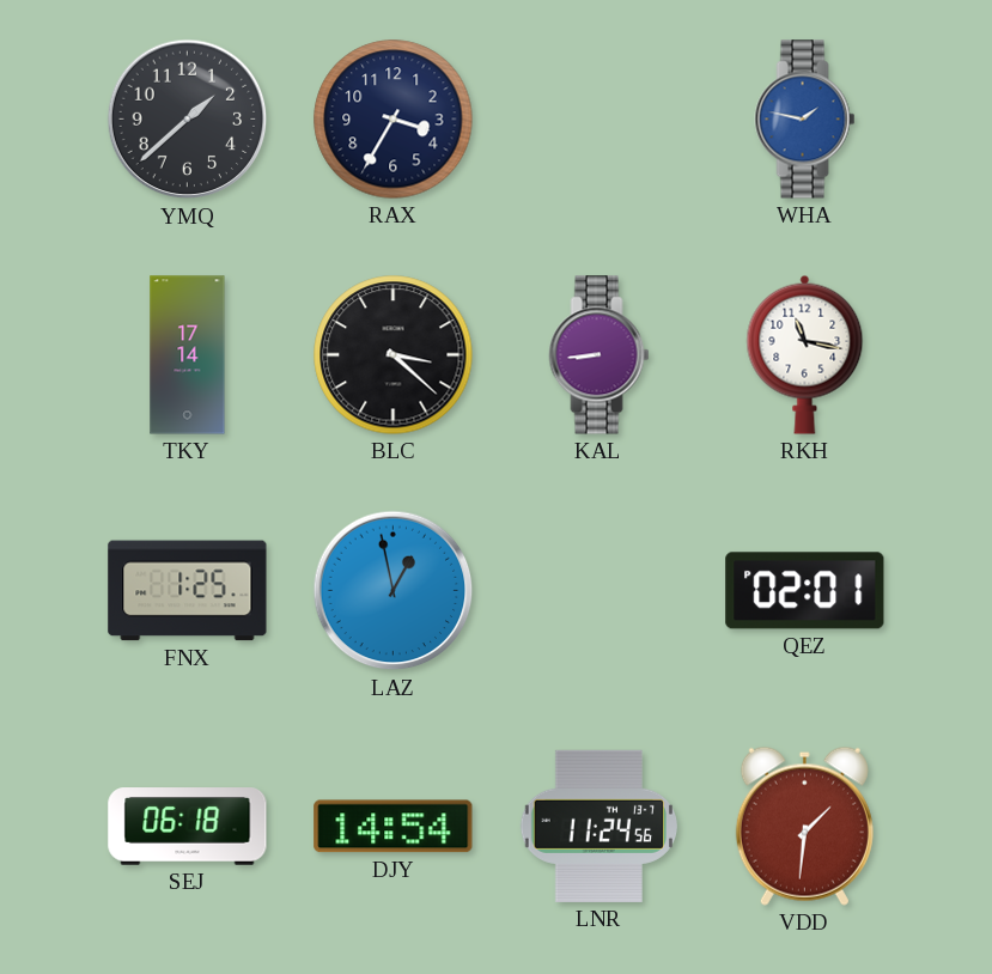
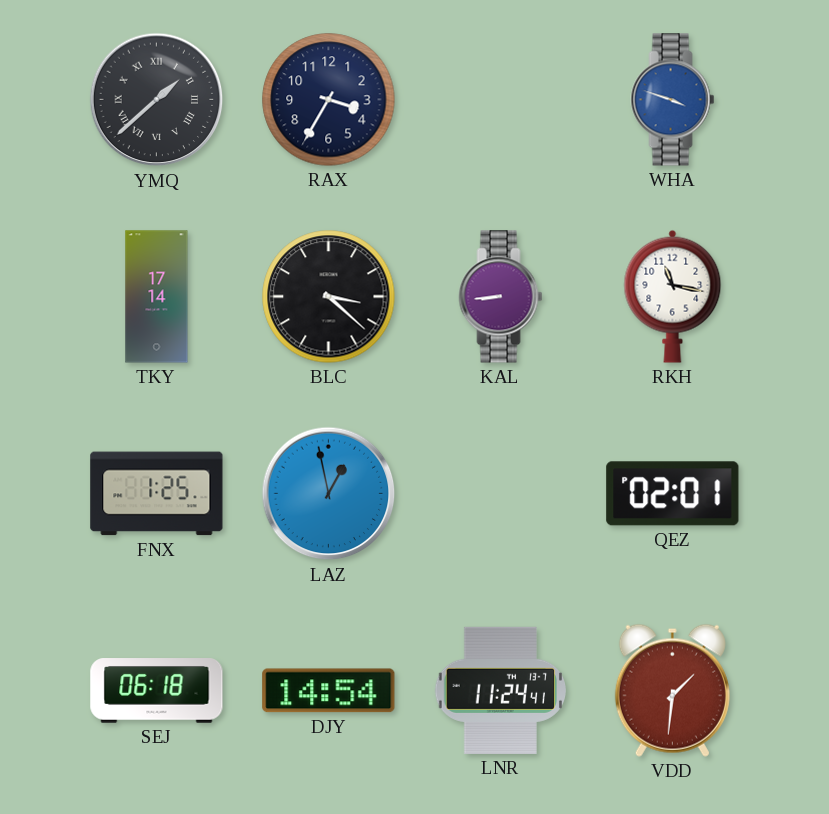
YMQ numerals: Arabic -> Roman (157, 100)
WHA: 1:47 -> 3:48 (673, 100)
LNR: 11:24:56 -> 11:24:41 (500, 690)
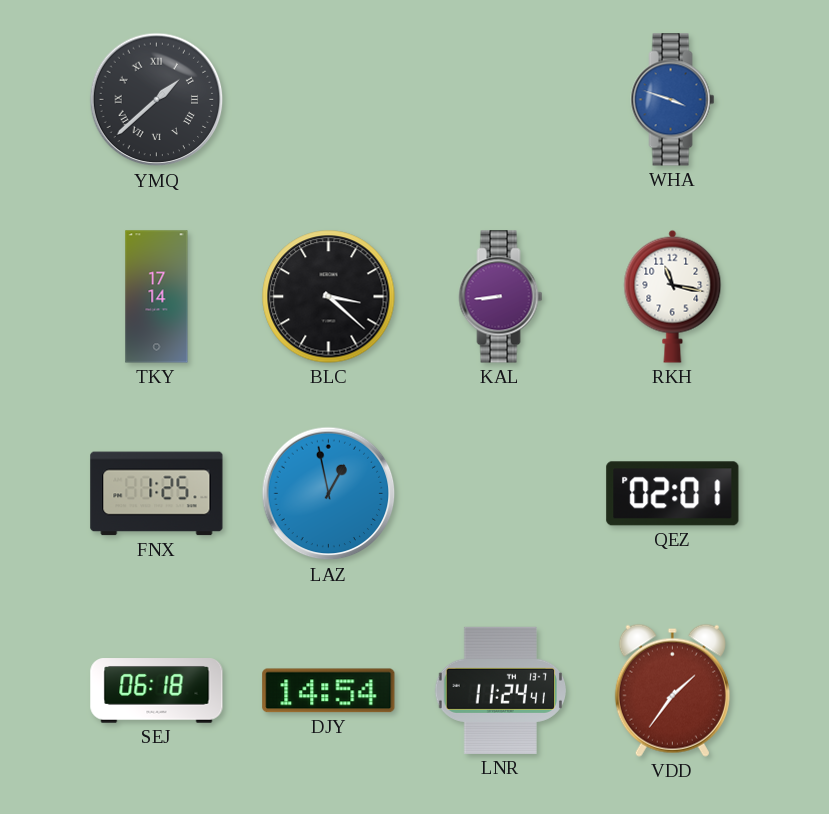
RAX: 3:35 -> none (329, 100)
VDD: 1:31 -> 1:36 (672, 690)
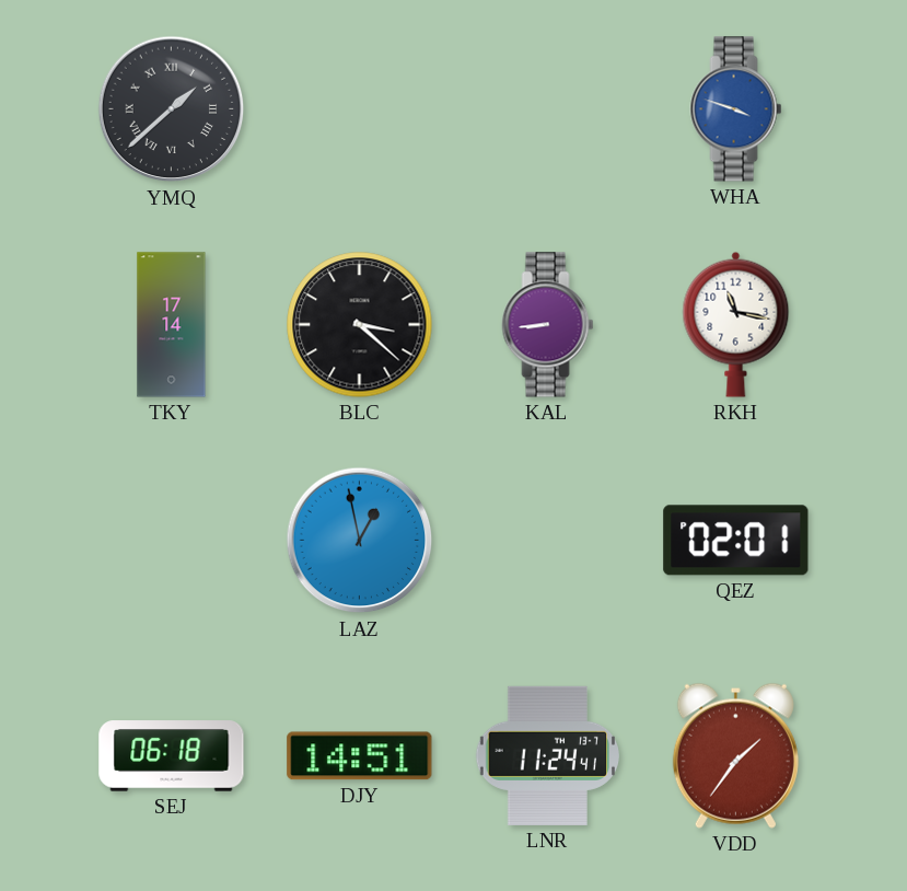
FNX: 1:25 -> none (157, 494)
DJY: 14:54 -> 14:51 (360, 756)
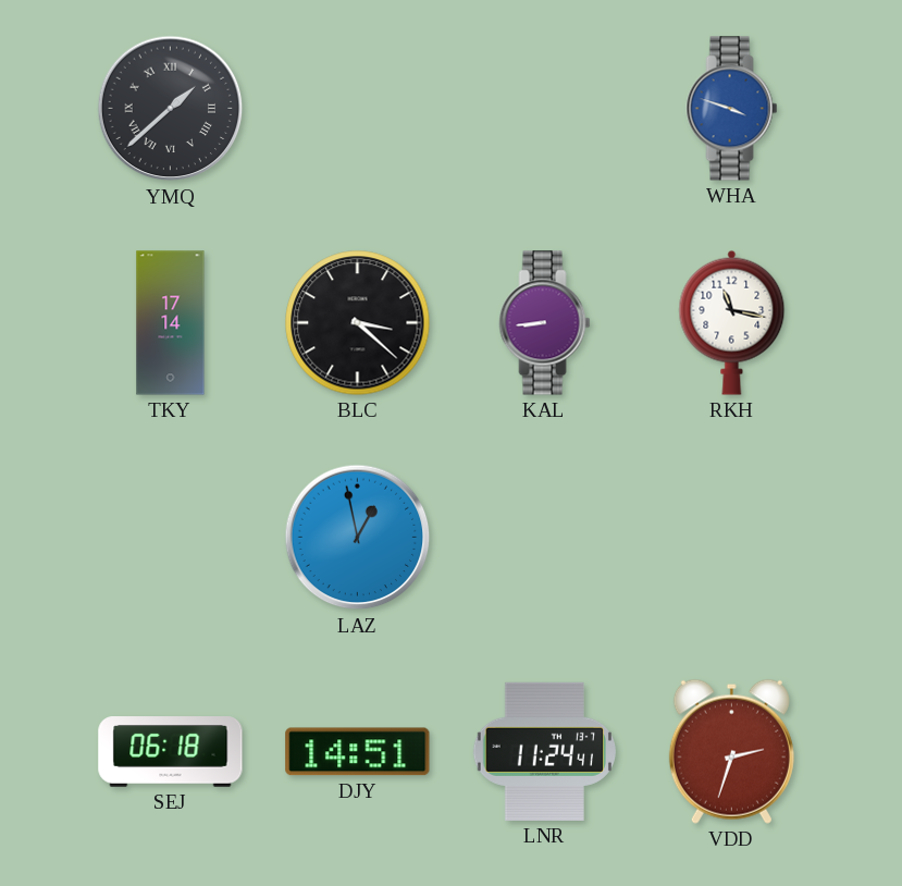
QEZ: 02:01 -> none (736, 541)
VDD: 1:36 -> 2:33 (731, 751)
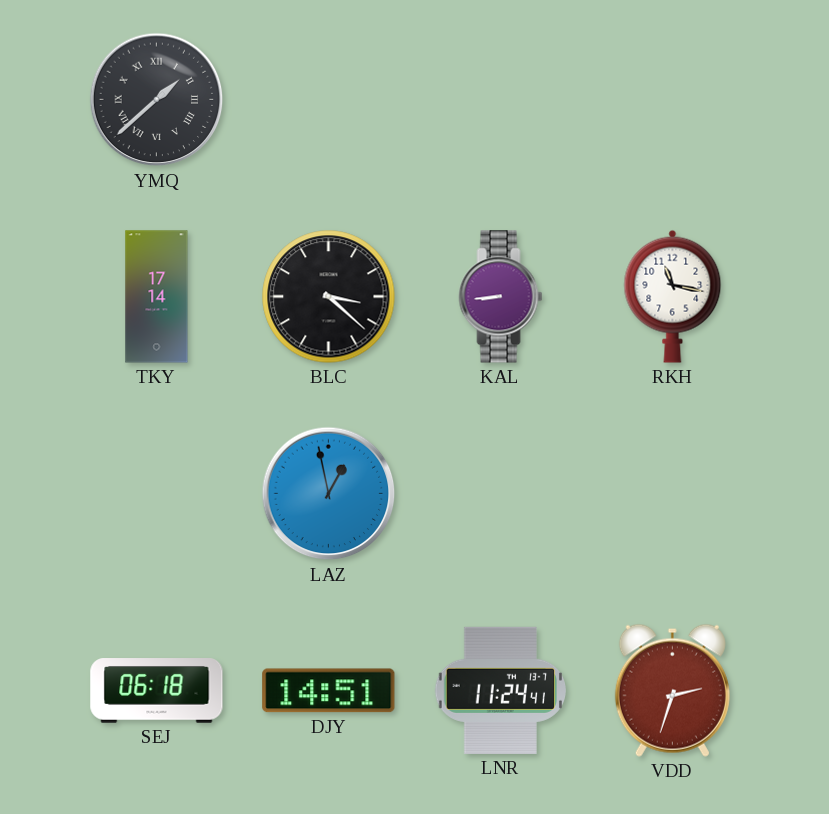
WHA: 3:48 -> none (732, 109)
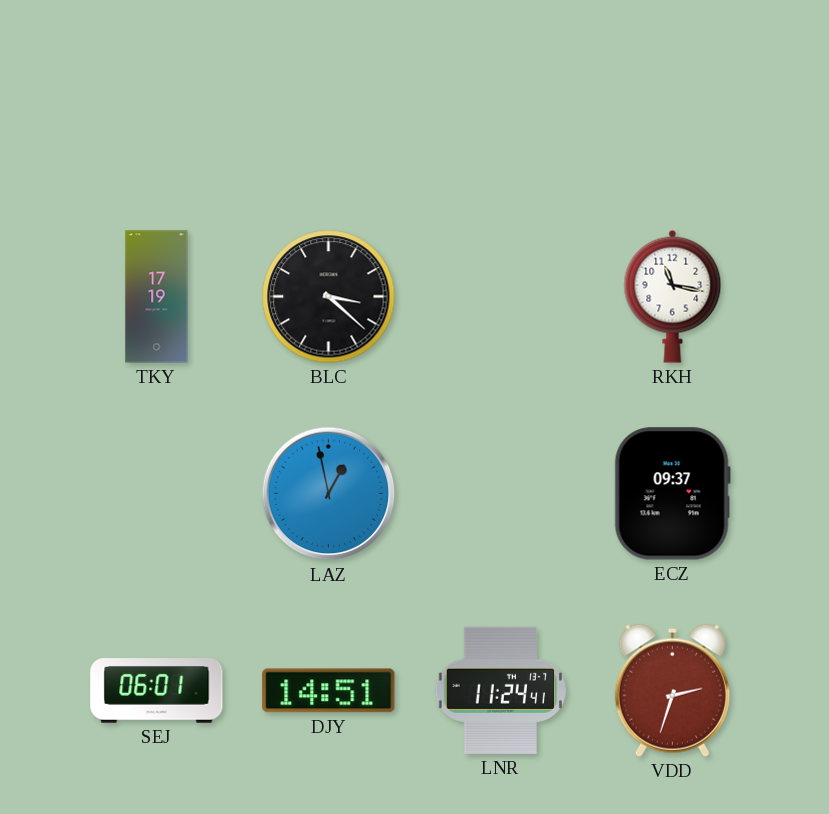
YMQ: 1:38 -> none (157, 100)
TKY: 17:14 -> 17:19 (157, 297)
KAL: 8:44 -> none (501, 297)
ECZ: none -> 09:37 (672, 494)
SEJ: 06:18 -> 06:01 (157, 691)
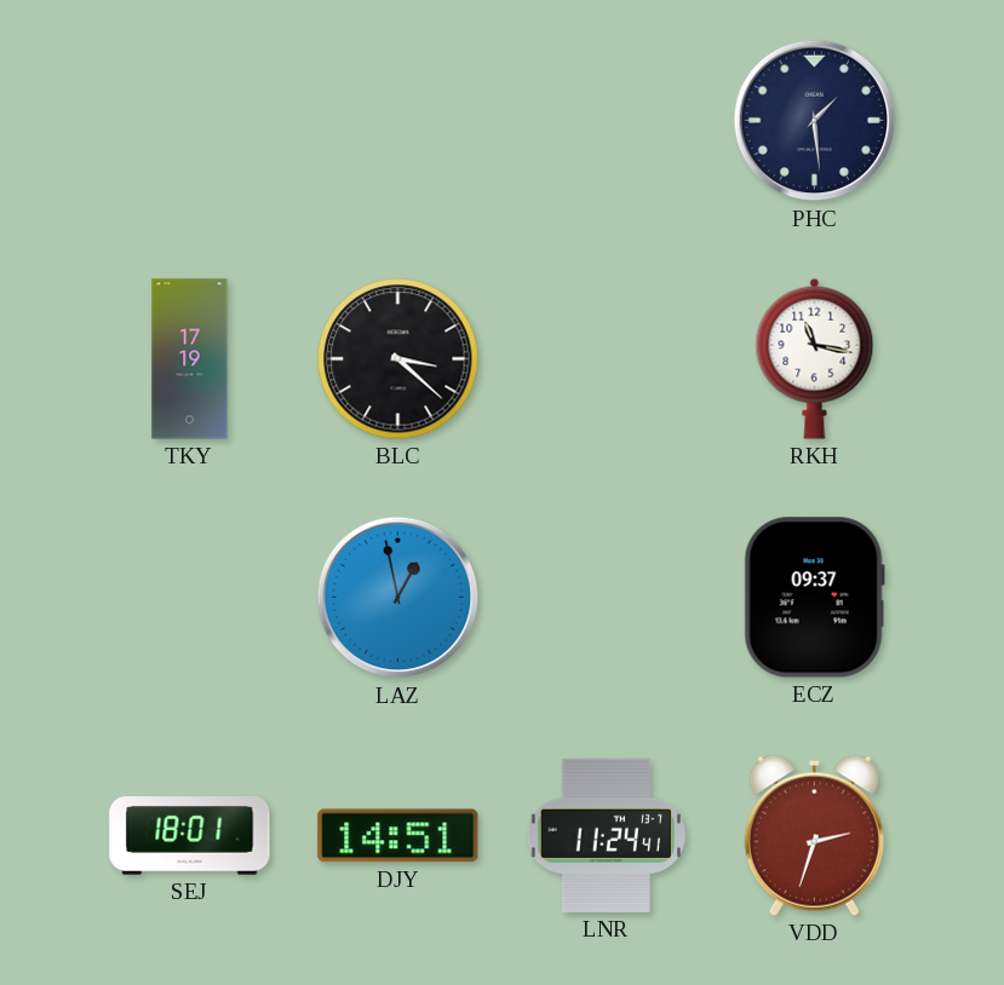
PHC: none -> 1:29 (815, 121)
SEJ: 06:01 -> 18:01 (190, 836)
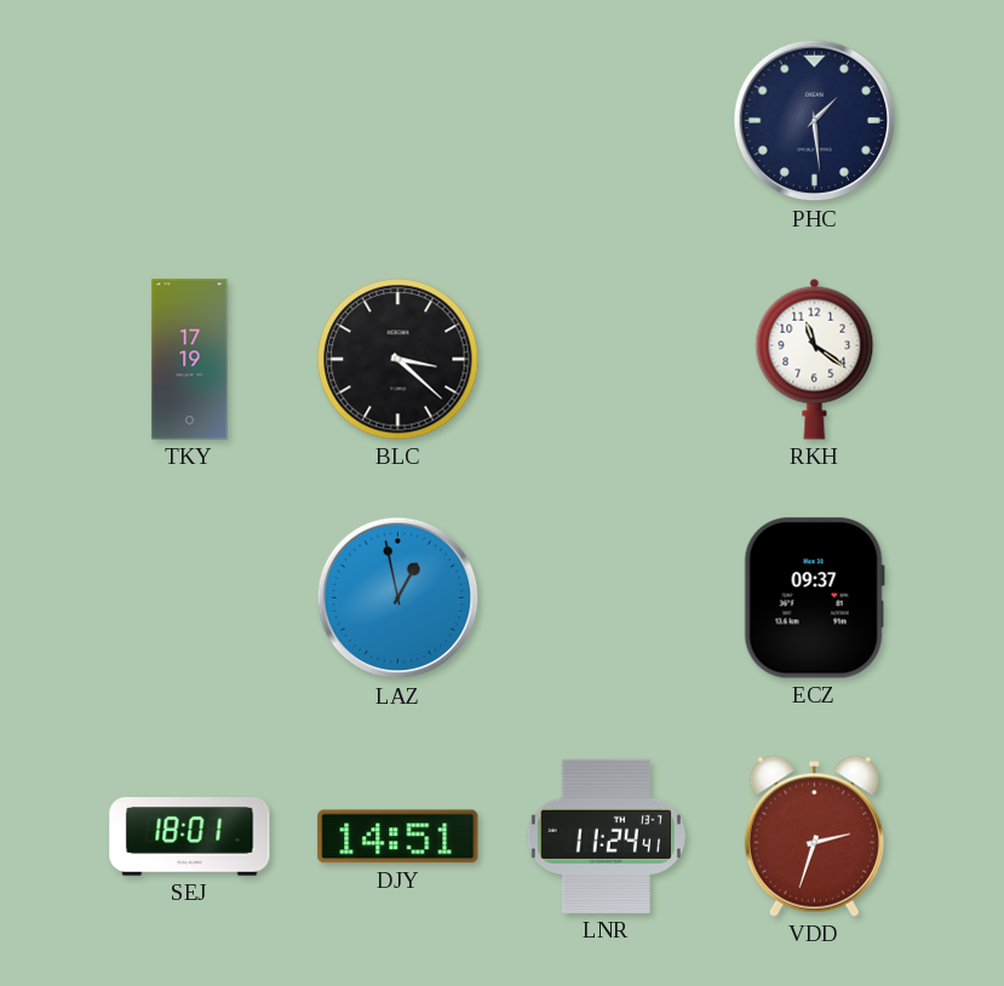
RKH: 11:17 -> 11:21 (815, 359)
